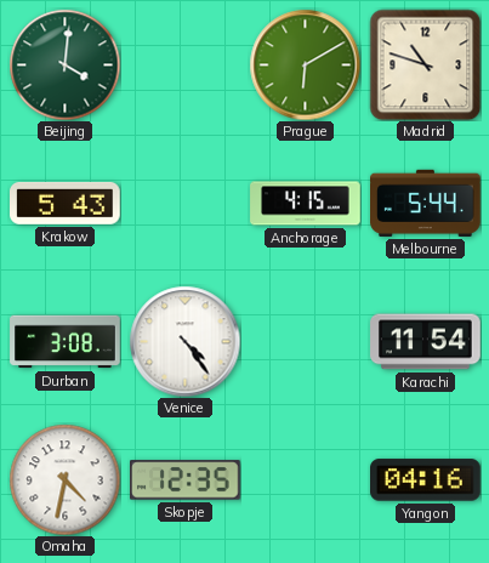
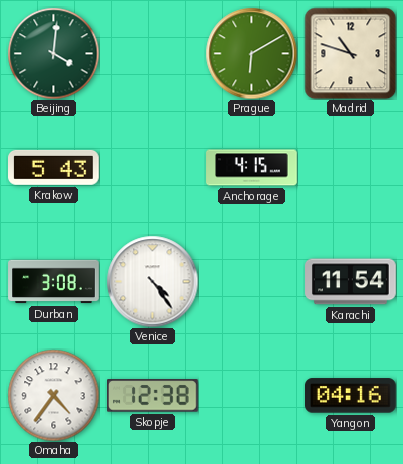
Melbourne: 5:44 -> none (426, 203)
Omaha: 4:32 -> 4:36 (53, 395)
Skopje: 12:35 -> 12:38 (153, 396)
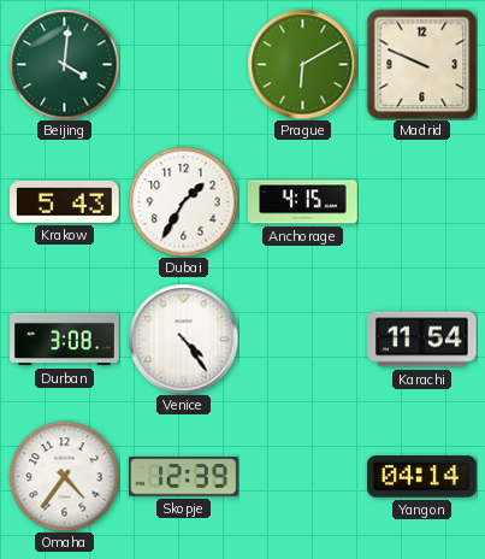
Madrid: 10:48 -> 9:49 (421, 64)
Dubai: none -> 1:35 (183, 201)
Skopje: 12:38 -> 12:39 (184, 477)
Yangon: 04:16 -> 04:14 (422, 477)
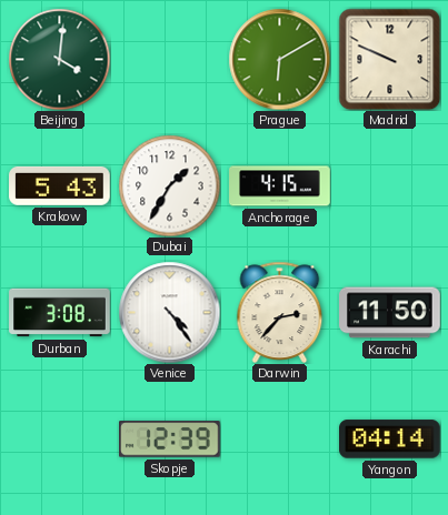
Darwin: none -> 2:37 (280, 312)
Karachi: 11:54 -> 11:50 (390, 313)
Omaha: 4:36 -> none (64, 476)
